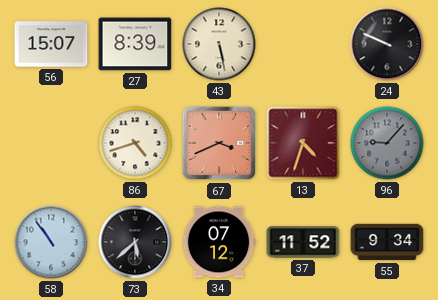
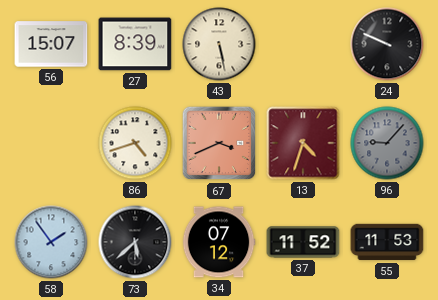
58: 10:54 -> 1:54 (51, 242)
55: 9:34 -> 11:53 (387, 242)
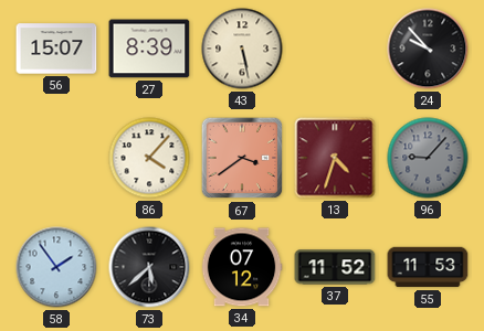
24: 9:49 -> 9:53 (428, 49)
86: 4:42 -> 4:07 (149, 158)
67: 3:41 -> 3:39 (242, 158)
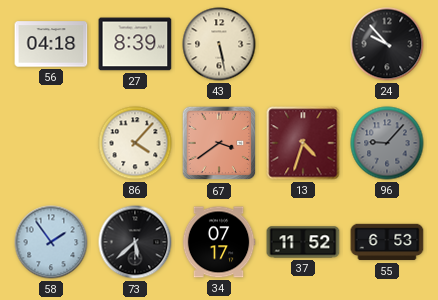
56: 15:07 -> 04:18 (51, 44)
34: 07:12 -> 07:17 (219, 242)
55: 11:53 -> 6:53 (387, 242)
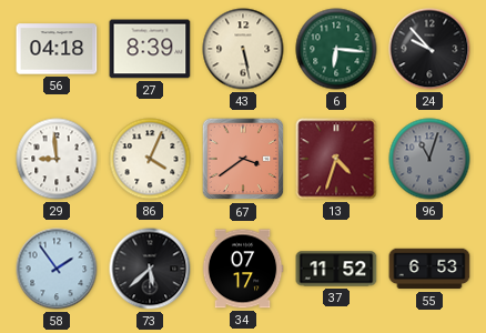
6: none -> 6:16 (336, 49)
29: none -> 8:59 (57, 159)
86: 4:07 -> 4:04 (150, 159)
96: 9:07 -> 11:03 (429, 159)
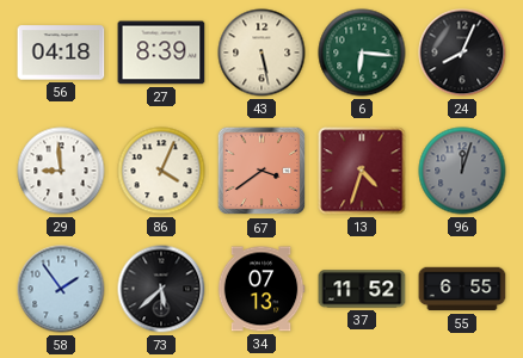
24: 9:53 -> 8:04 (462, 53)
96: 11:03 -> 12:03 (462, 171)
34: 07:17 -> 07:13 (261, 289)
55: 6:53 -> 6:55 (462, 289)
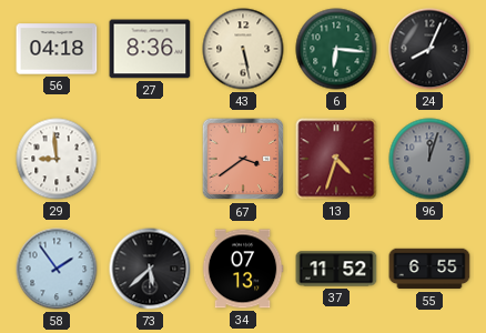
27: 8:39 -> 8:36 (150, 49)
86: 4:04 -> none (161, 171)
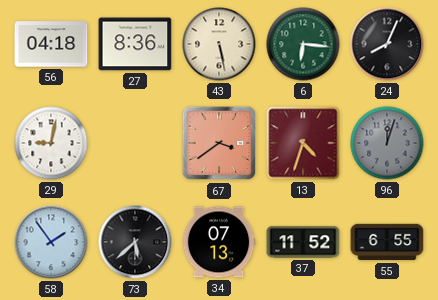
29: 8:59 -> 9:02 (51, 143)
